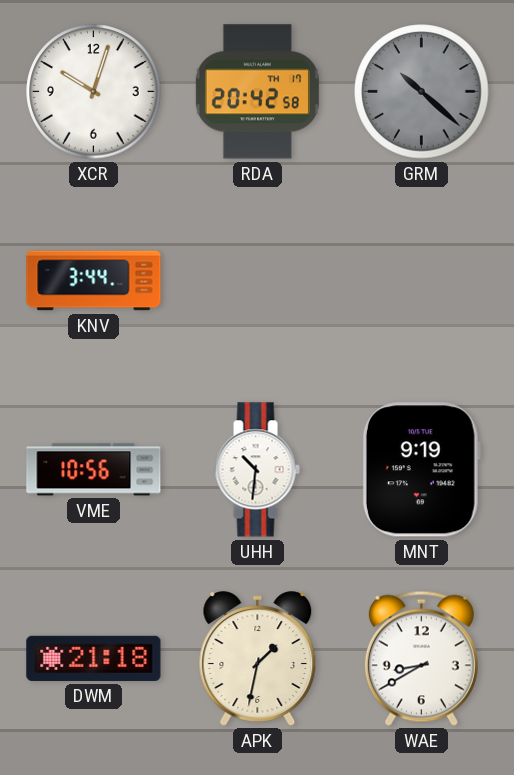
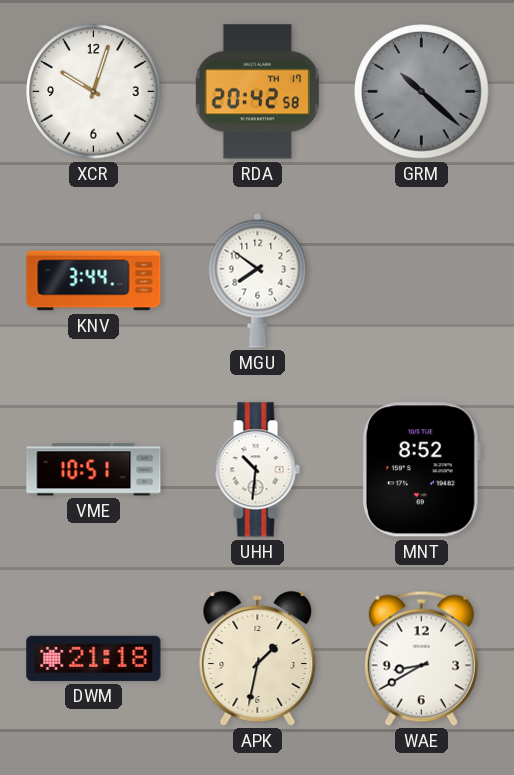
MGU: none -> 7:51 (258, 280)
VME: 10:56 -> 10:51 (94, 470)
MNT: 9:19 -> 8:52 (421, 470)
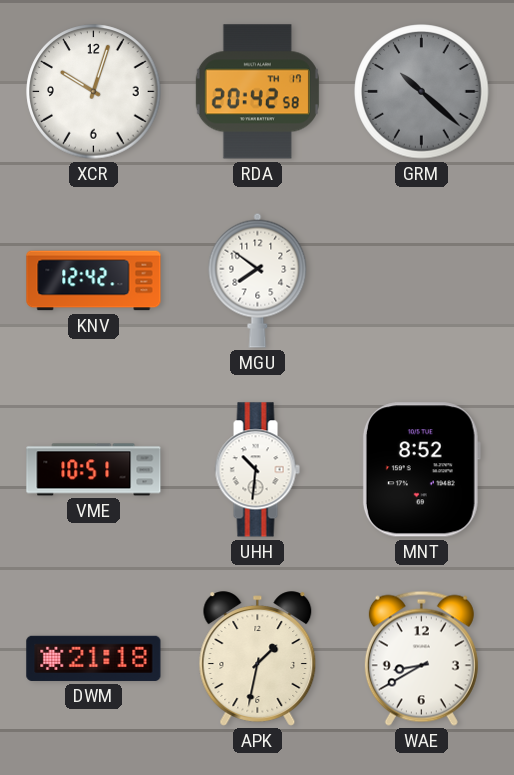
KNV: 3:44 -> 12:42 (94, 281)
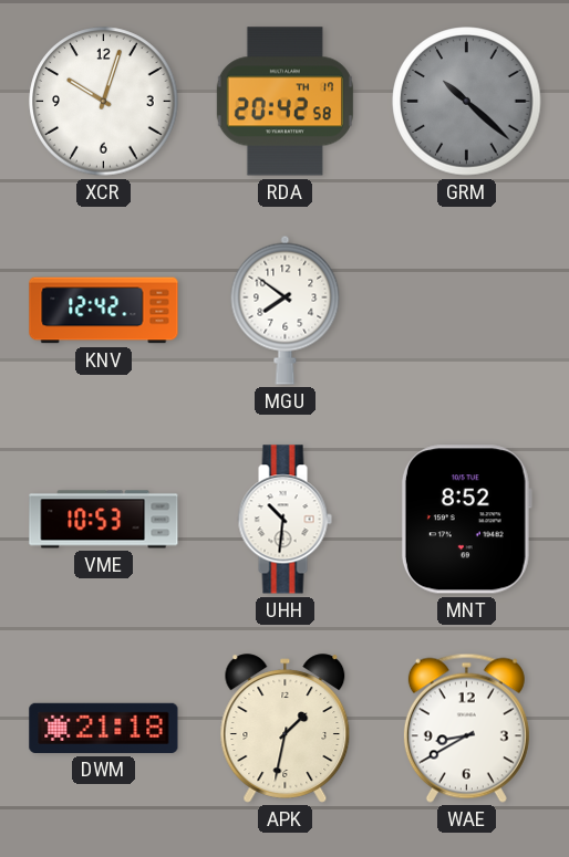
VME: 10:51 -> 10:53 (104, 520)
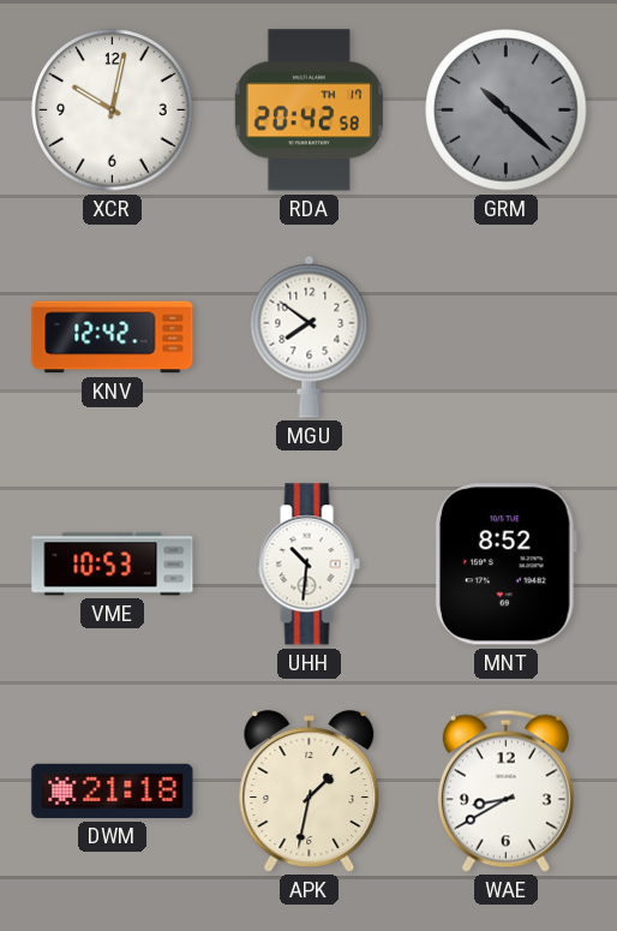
XCR: 10:03 -> 10:02 (113, 111)
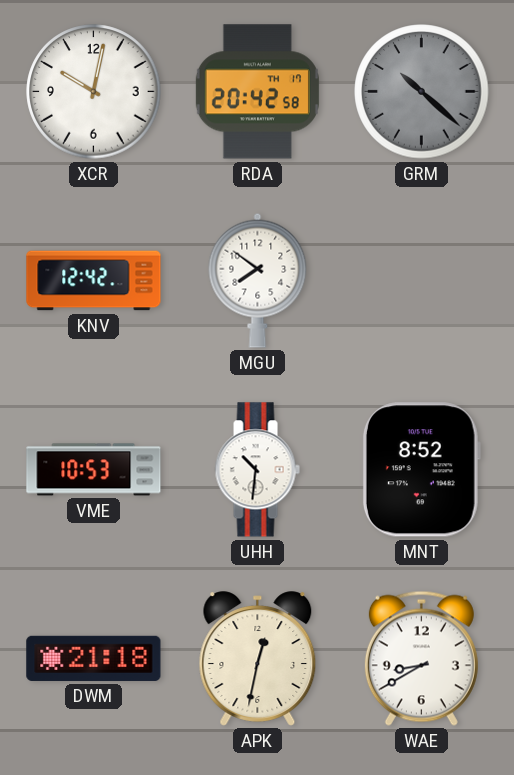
APK: 1:32 -> 12:32 (258, 659)
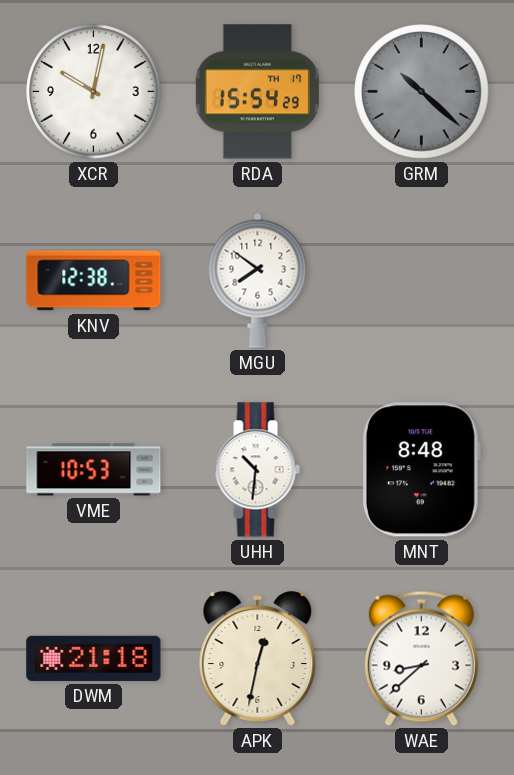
RDA: 20:42 -> 15:54 (257, 92)
KNV: 12:42 -> 12:38 (94, 281)
MNT: 8:52 -> 8:48 (421, 470)
WAE: 8:40 -> 8:38 (421, 658)
